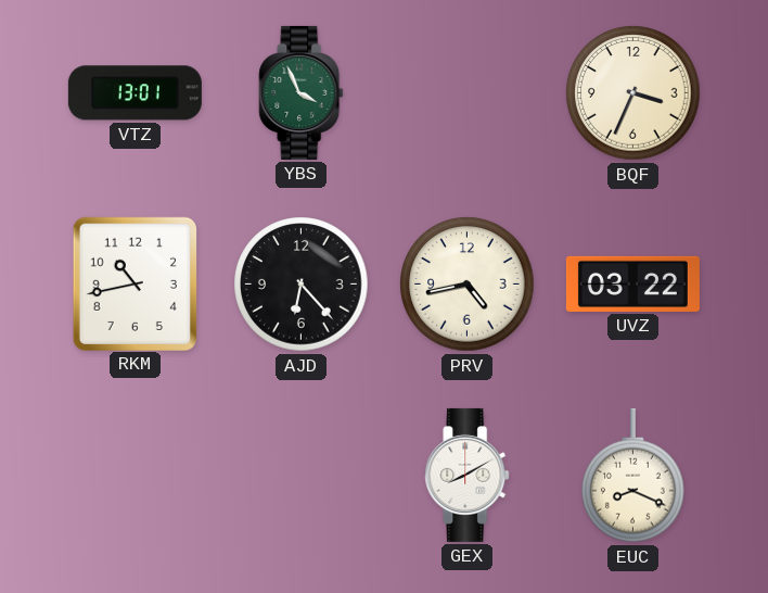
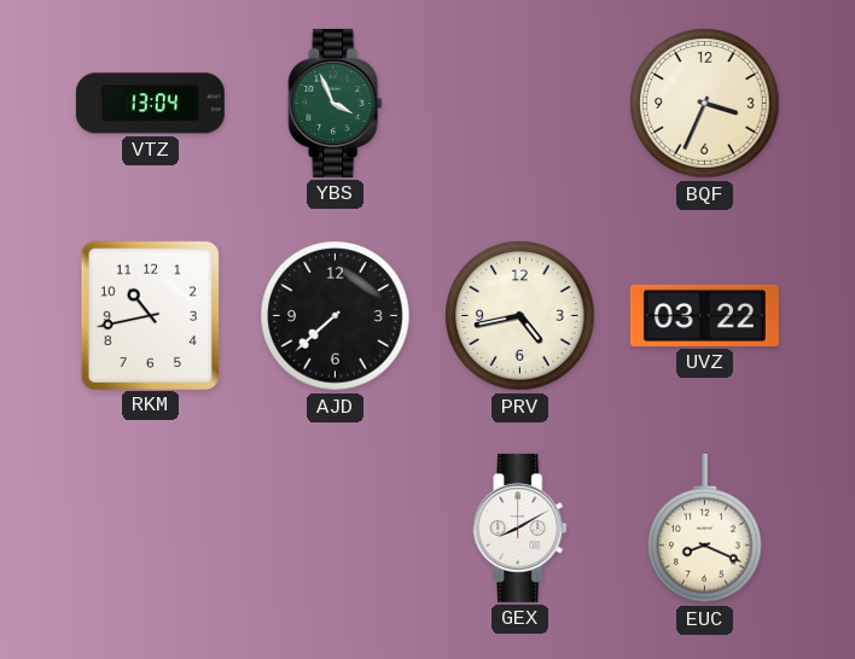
VTZ: 13:01 -> 13:04 (150, 104)
AJD: 6:23 -> 7:38 (336, 316)
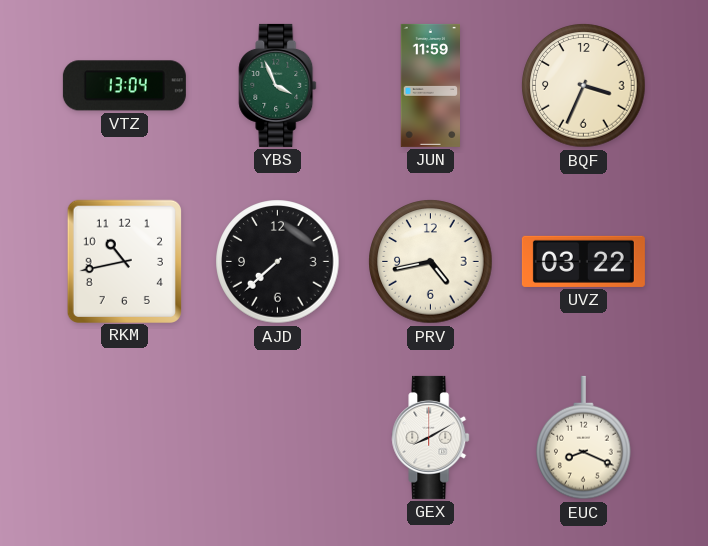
JUN: none -> 11:59 (430, 85)
